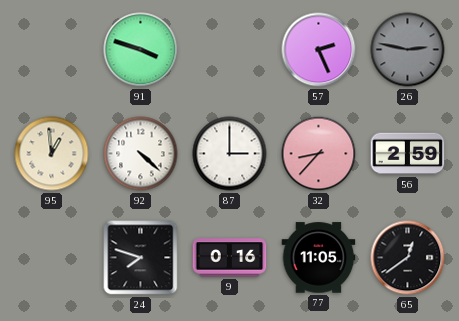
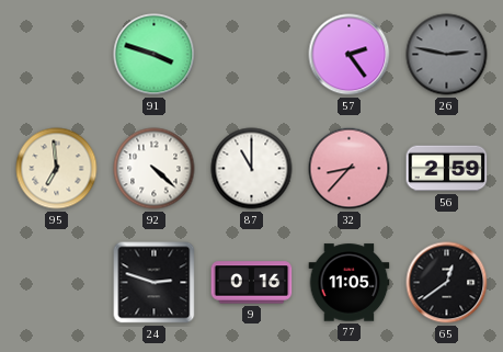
57: 2:26 -> 2:24 (350, 55)
95: 12:59 -> 6:59 (57, 169)
87: 3:00 -> 11:00 (252, 169)
24: 7:48 -> 2:48 (155, 283)
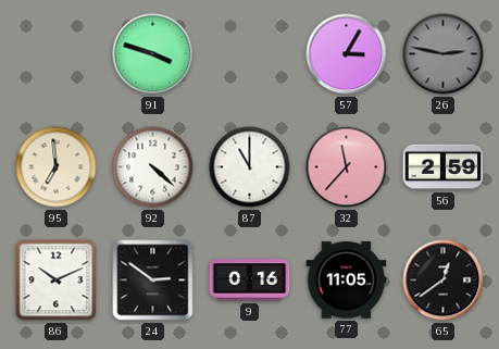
57: 2:24 -> 3:05 (347, 54)
32: 8:37 -> 11:37 (347, 167)
86: none -> 10:11 (57, 281)
24: 2:48 -> 2:51 (153, 281)
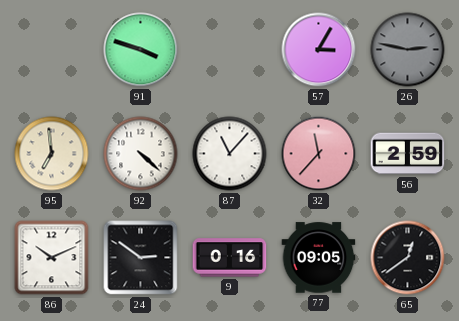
87: 11:00 -> 11:07 (230, 154)
77: 11:05 -> 09:05 (319, 258)
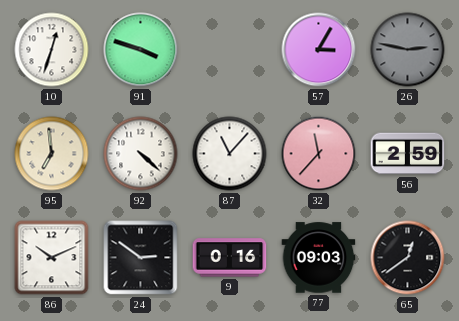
10: none -> 12:33 (52, 50)
77: 09:05 -> 09:03 (319, 258)
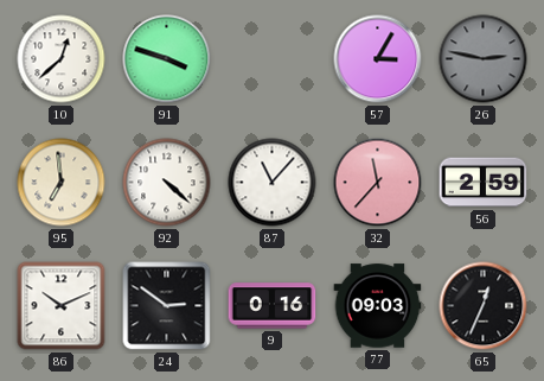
10: 12:33 -> 12:38 (62, 59)
65: 12:39 -> 12:34 (484, 306)
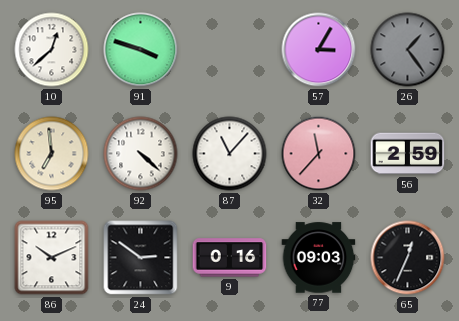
26: 2:47 -> 1:24 (408, 50)
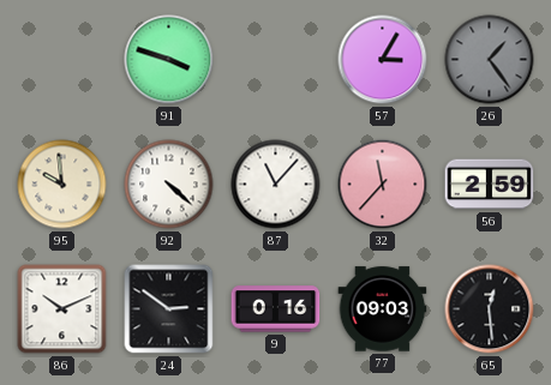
10: 12:38 -> none (52, 50)
95: 6:59 -> 9:59 (62, 185)
65: 12:34 -> 12:29 (490, 309)
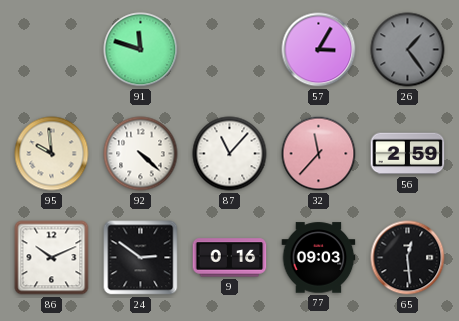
91: 3:48 -> 11:48 (141, 50)
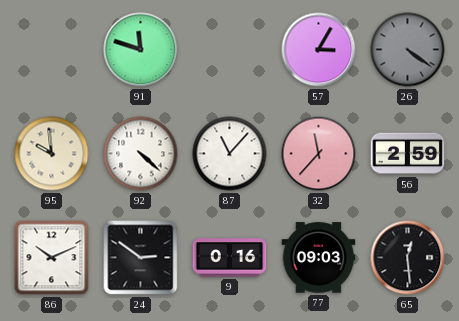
26: 1:24 -> 4:21 (408, 50)
